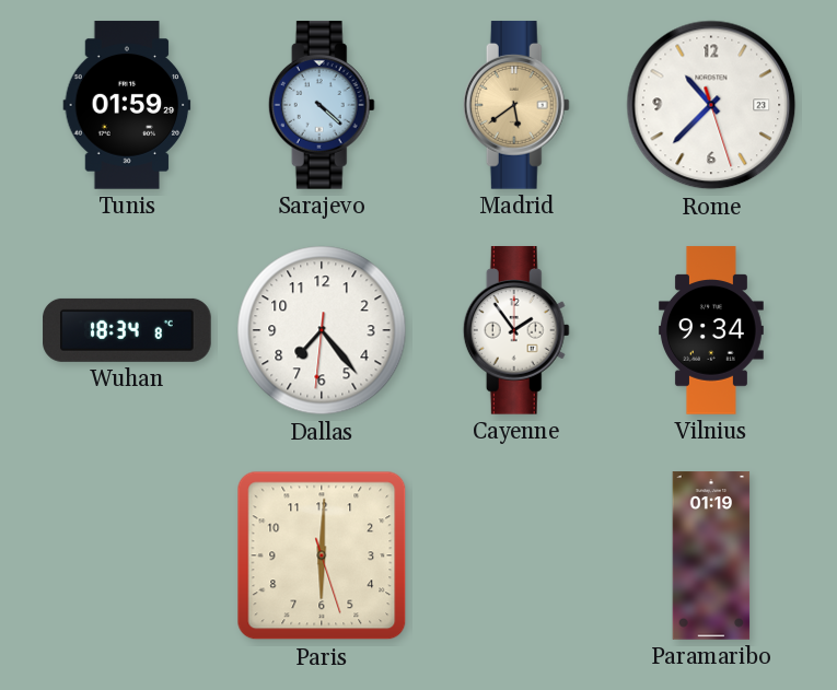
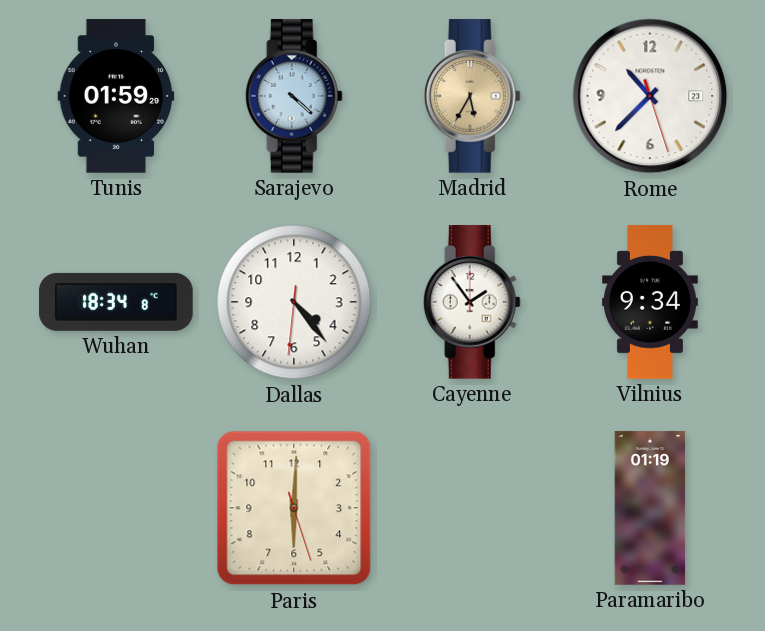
Madrid: 5:39 -> 5:35 (472, 96)
Dallas: 7:23 -> 4:23 (294, 302)
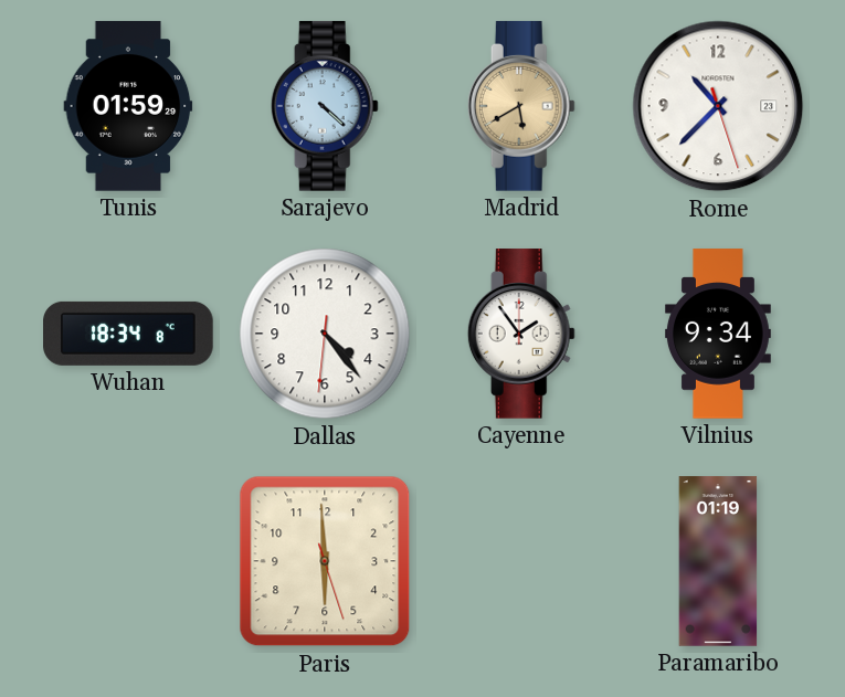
Madrid: 5:35 -> 5:40 (521, 106)
Paris: 6:00 -> 5:59 (325, 561)
